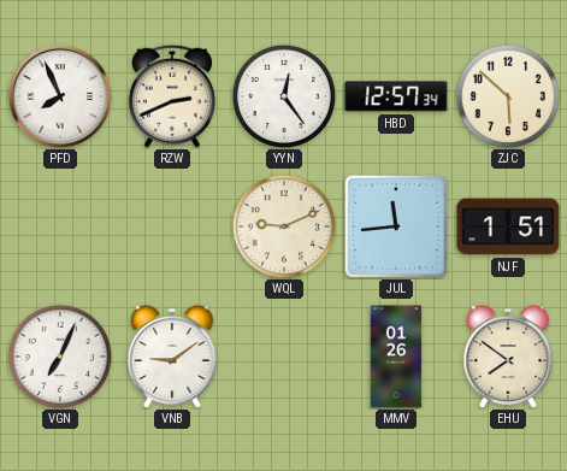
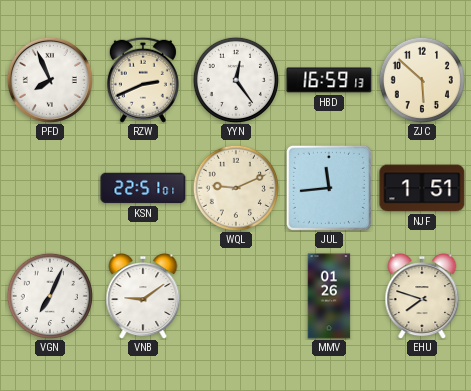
HBD: 12:57 -> 16:59 (329, 80)
KSN: none -> 22:51 (143, 188)
EHU: 7:51 -> 7:48 (422, 297)
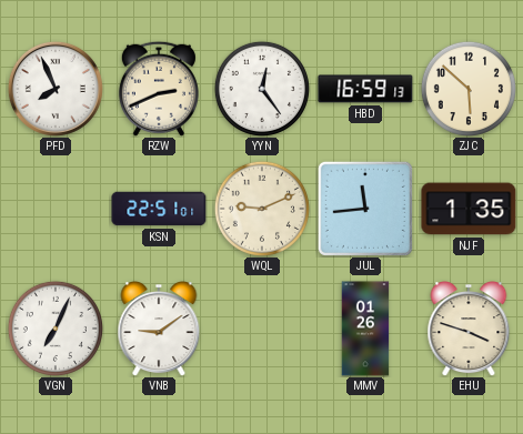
NJF: 1:51 -> 1:35 (469, 209)
EHU: 7:48 -> 3:48 (469, 330)
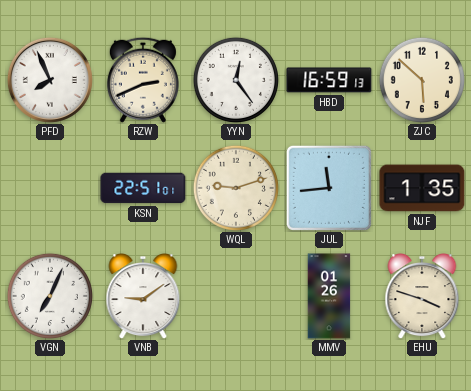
WQL: 9:11 -> 9:12 (236, 188)
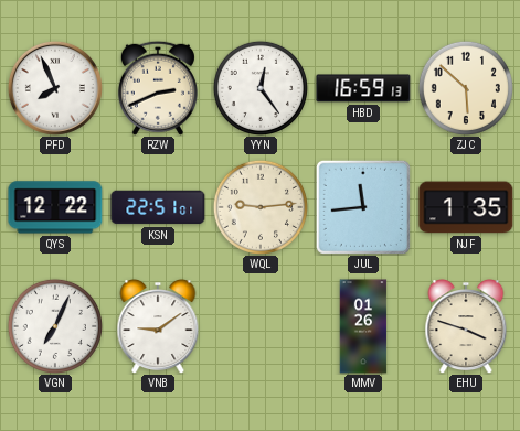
QYS: none -> 12:22 (55, 207)
WQL: 9:12 -> 9:14 (261, 207)
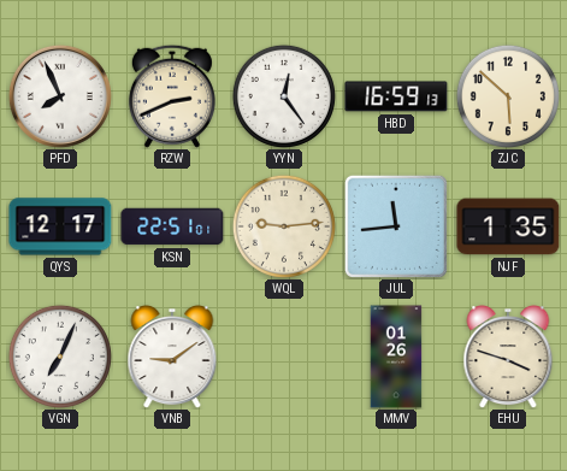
QYS: 12:22 -> 12:17 (60, 226)
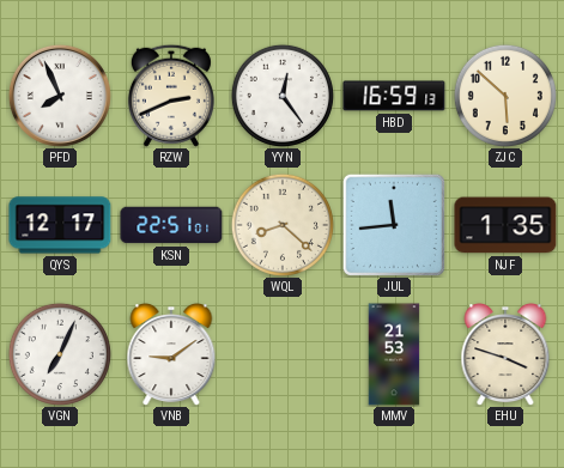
WQL: 9:14 -> 8:22 (283, 225)
MMV: 01:26 -> 21:53 (394, 354)
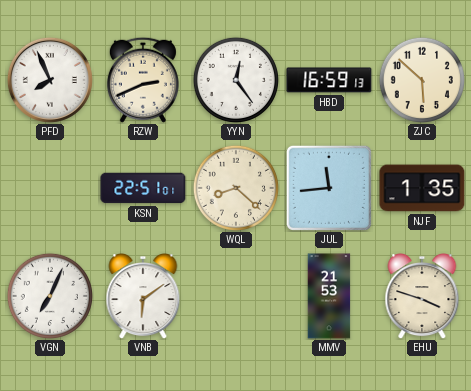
QYS: 12:17 -> none (60, 225)
VNB: 9:09 -> 6:09 (143, 297)
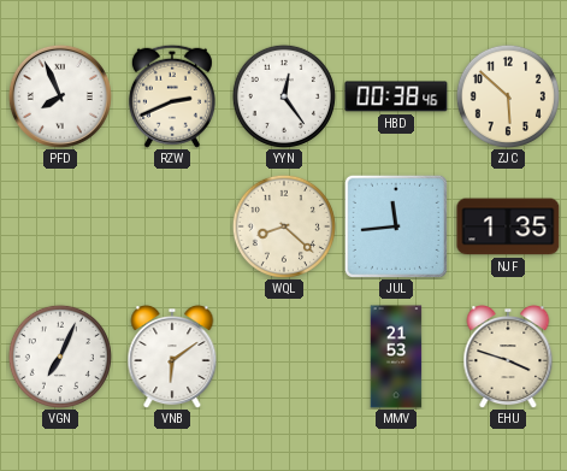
HBD: 16:59 -> 00:38 (396, 96)
KSN: 22:51 -> none (143, 188)
